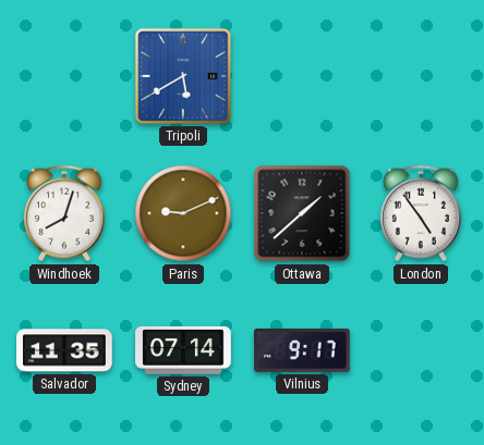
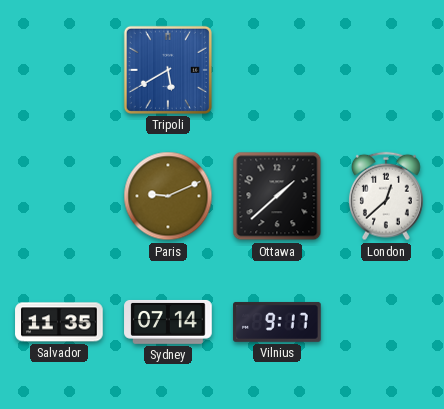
Windhoek: 8:03 -> none (64, 213)
London: 4:54 -> 12:38 (386, 196)
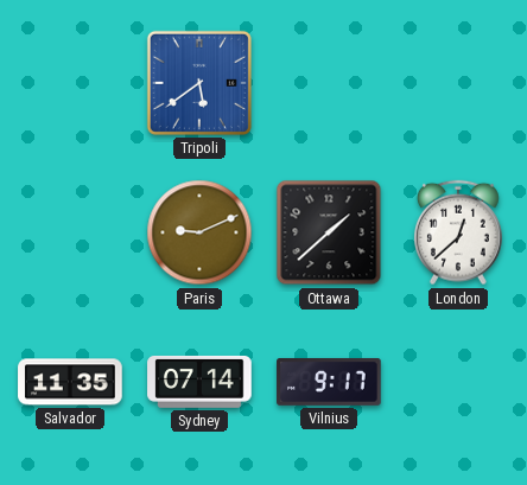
Tripoli: 5:40 -> 5:39 (199, 83)
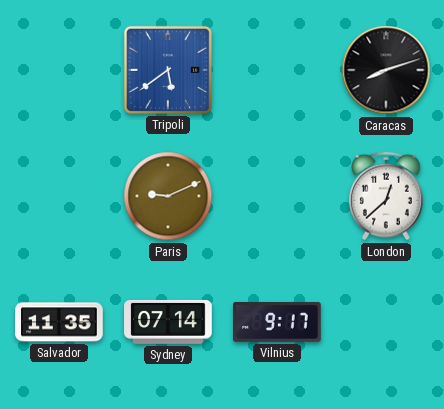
Caracas: none -> 8:12 (386, 70)
Ottawa: 1:38 -> none (329, 232)
